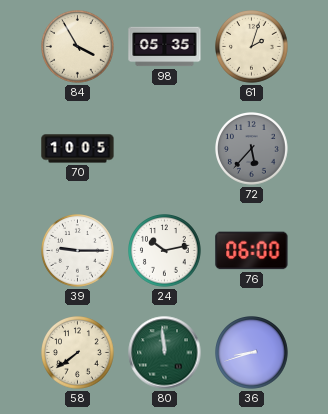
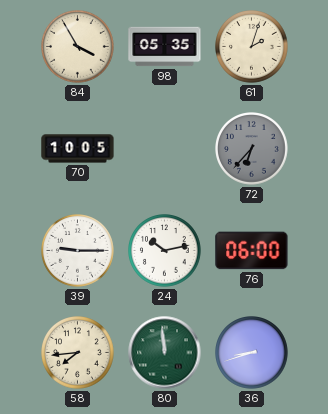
72: 5:37 -> 6:37 (252, 149)
58: 7:39 -> 7:44 (78, 353)
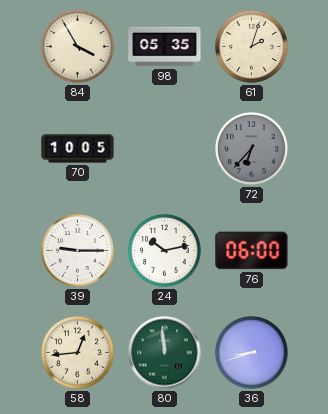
58: 7:44 -> 12:44 (78, 353)
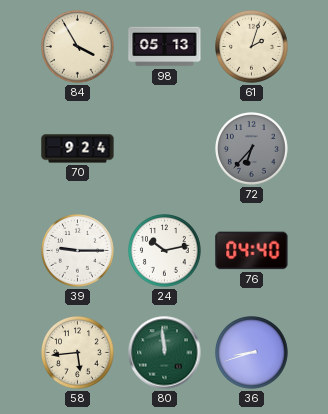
98: 05:35 -> 05:13 (165, 47)
70: 10:05 -> 9:24 (78, 149)
76: 06:00 -> 04:40 (252, 251)
58: 12:44 -> 5:44 (78, 353)
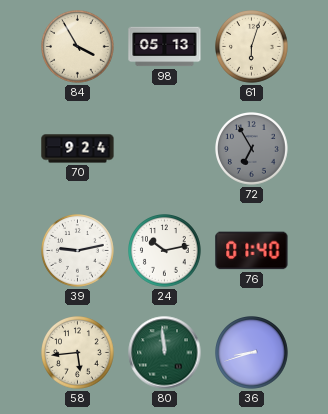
61: 2:03 -> 6:03 (252, 47)
72: 6:37 -> 6:55 (252, 149)
39: 9:15 -> 9:13 (78, 251)
76: 04:40 -> 01:40 (252, 251)
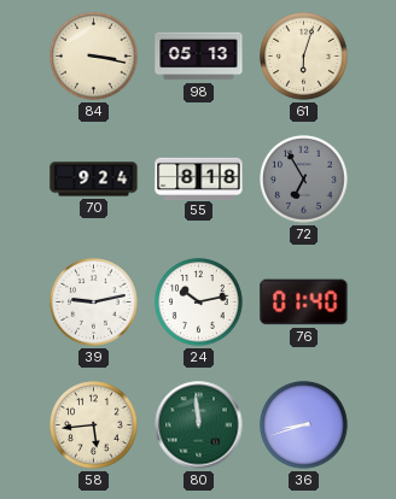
84: 3:55 -> 3:17 (94, 57)
55: none -> 8:18 (199, 178)
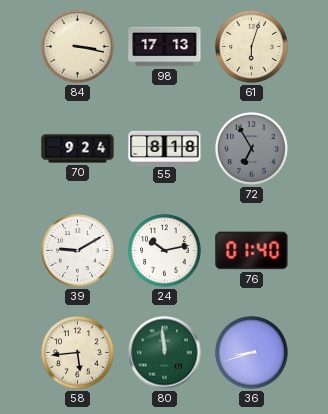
98: 05:13 -> 17:13 (165, 47)
39: 9:13 -> 9:10 (78, 251)
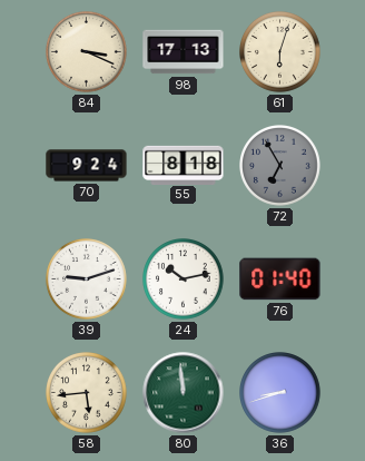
84: 3:17 -> 3:19 (87, 52)
39: 9:10 -> 9:12 (87, 279)
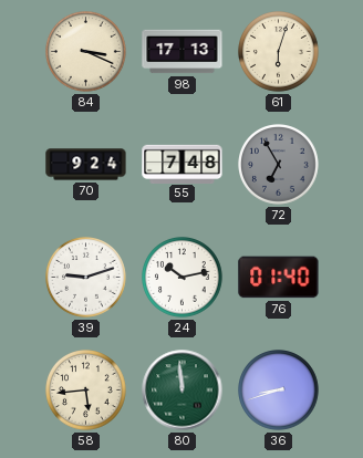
55: 8:18 -> 7:48 (183, 164)
